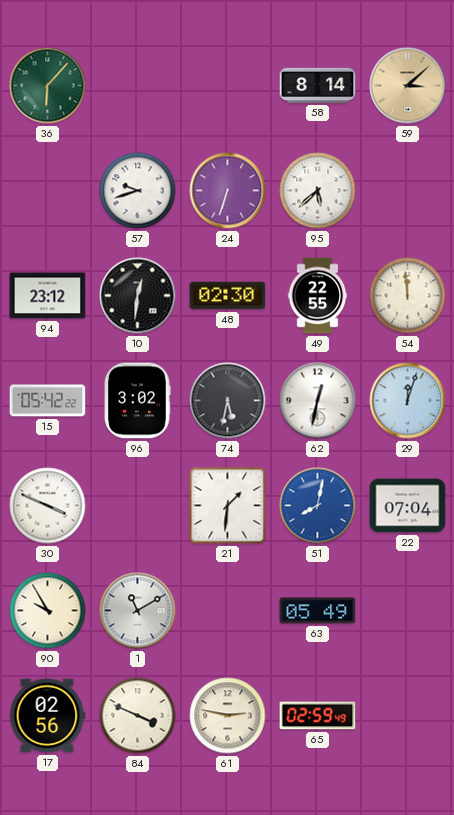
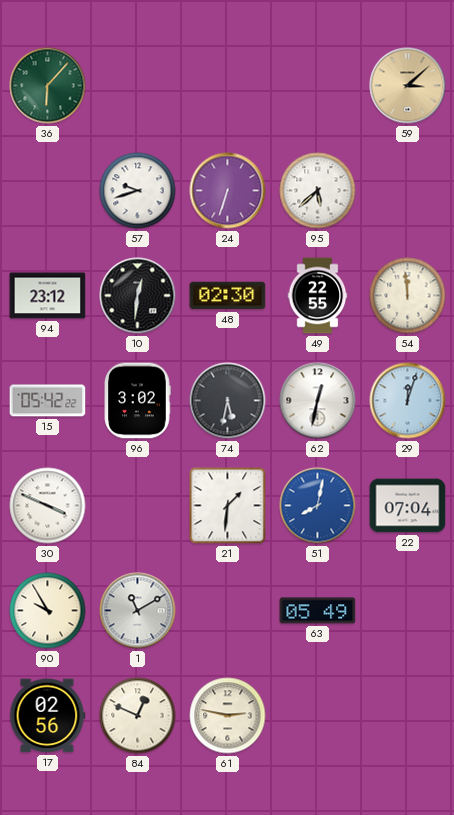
58: 8:14 -> none (318, 85)
84: 3:49 -> 12:49 (138, 716)
65: 02:59 -> none (318, 716)
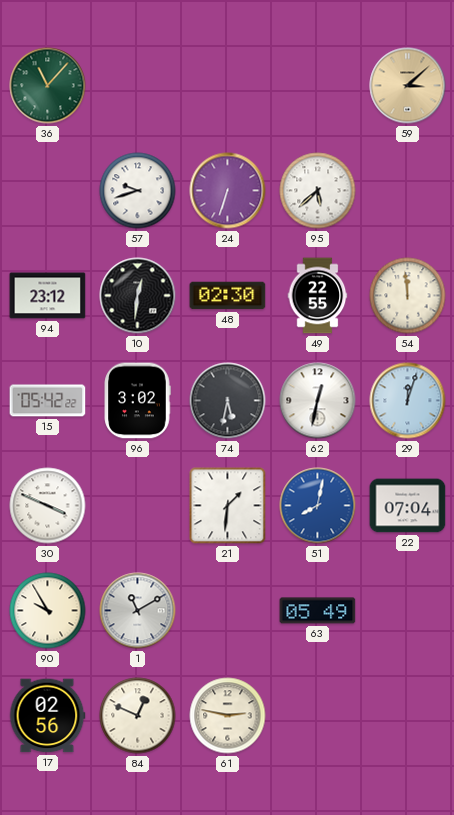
36: 6:07 -> 11:07 (48, 86)
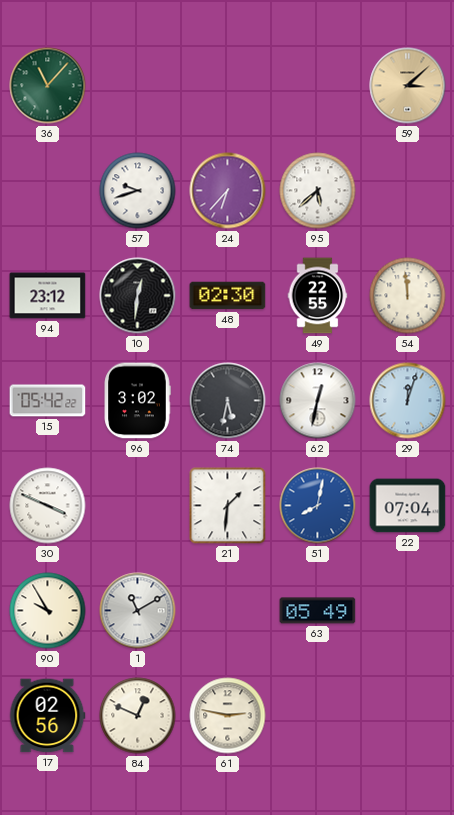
24: 6:33 -> 6:37 (228, 191)
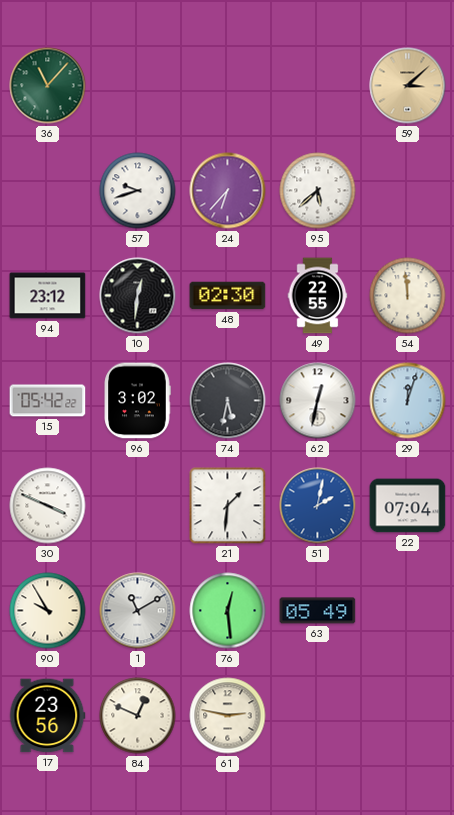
51: 8:02 -> 2:02 (318, 506)
76: none -> 12:29 (228, 611)
17: 02:56 -> 23:56 (48, 716)
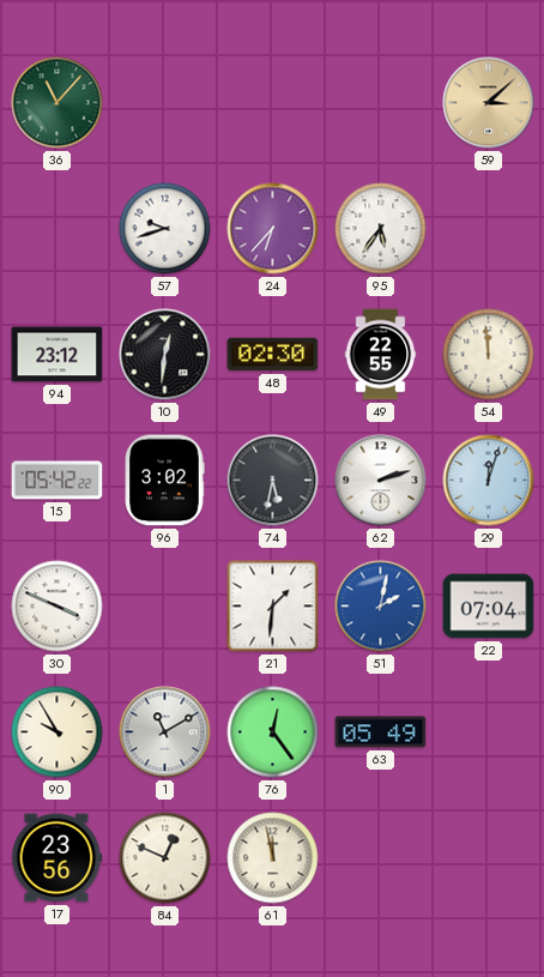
95: 5:38 -> 5:36 (381, 229)
62: 12:32 -> 2:12 (381, 481)
76: 12:29 -> 12:24 (273, 732)
61: 2:47 -> 11:58 (273, 858)
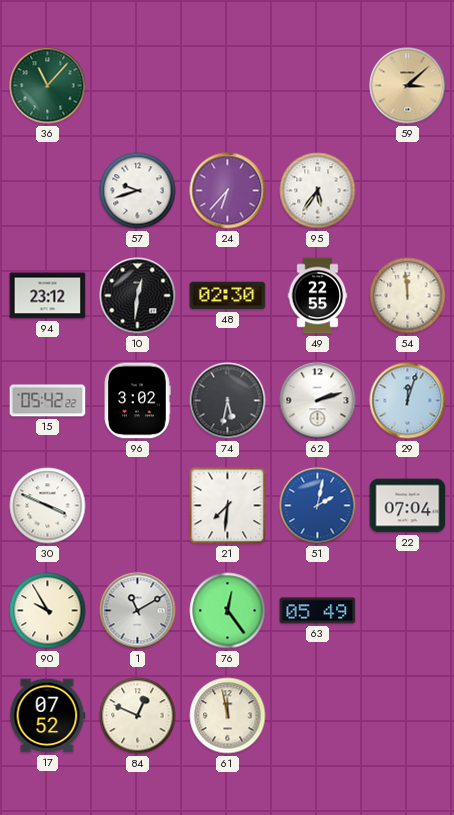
21: 1:31 -> 7:31 (228, 506)
17: 23:56 -> 07:52 (48, 716)
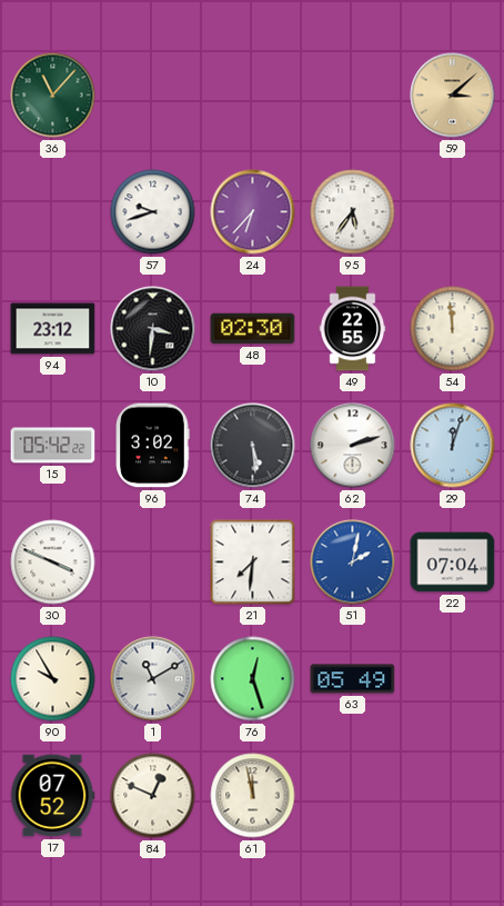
10: 12:31 -> 3:31 (153, 329)
74: 5:32 -> 5:29 (253, 446)
76: 12:24 -> 12:27 (253, 679)
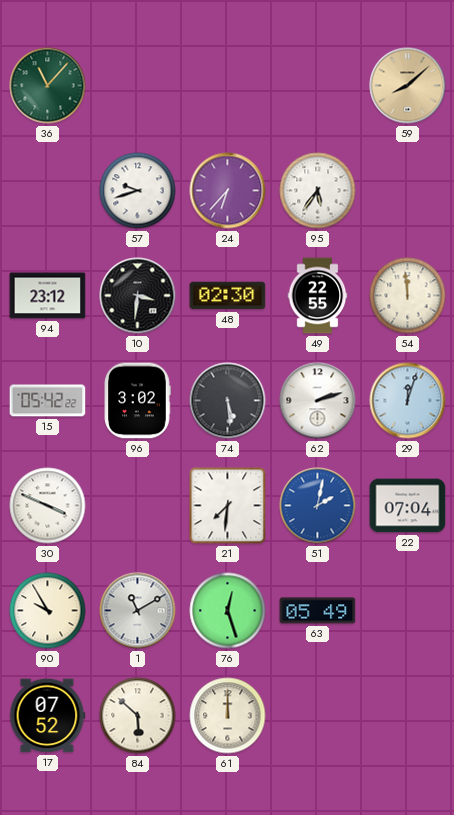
59: 3:08 -> 8:08 (408, 86)
84: 12:49 -> 5:52 (138, 716)
61: 11:58 -> 12:00 (228, 716)
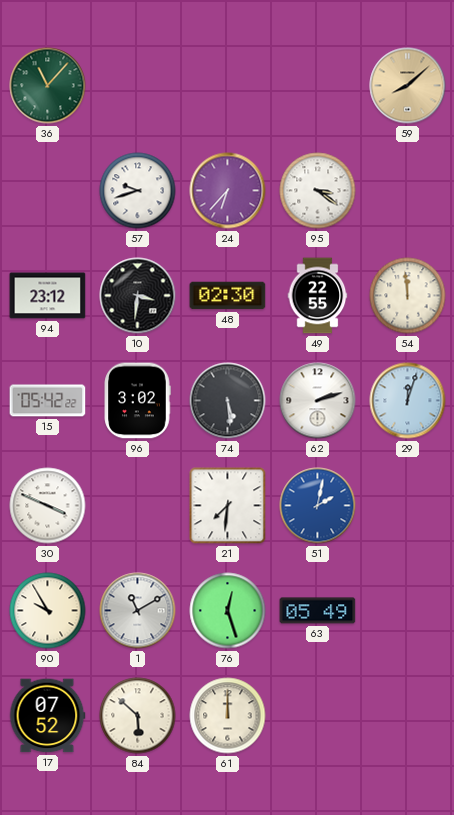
95: 5:36 -> 3:21 (318, 191)
22: 07:04 -> none (408, 506)
